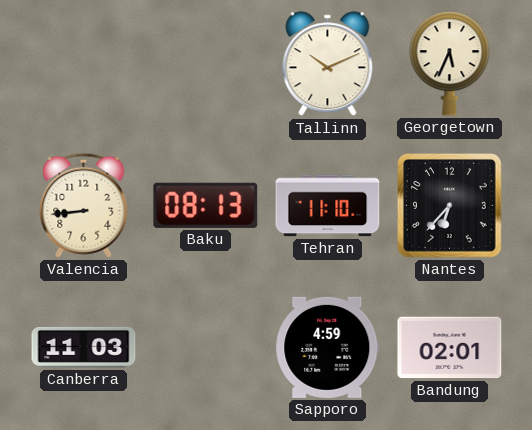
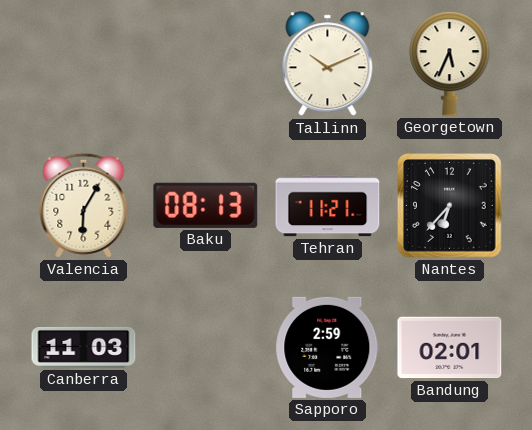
Valencia: 8:44 -> 6:05 (84, 205)
Tehran: 11:10 -> 11:21 (328, 206)
Sapporo: 4:59 -> 2:59 (328, 347)
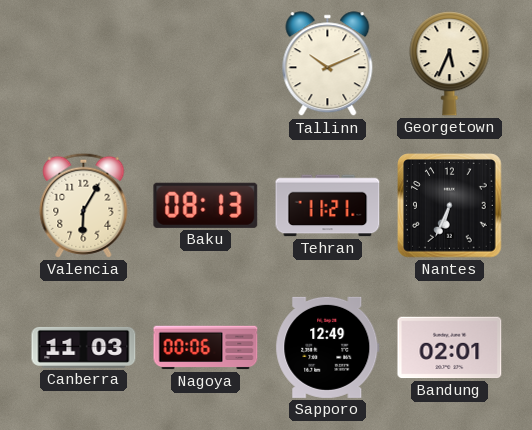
Nantes: 6:37 -> 6:34 (450, 206)
Nagoya: none -> 00:06 (206, 348)
Sapporo: 2:59 -> 12:49 (328, 347)
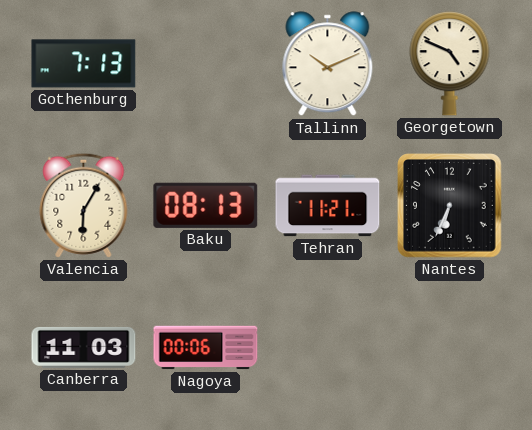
Gothenburg: none -> 7:13 (84, 64)
Georgetown: 5:34 -> 4:49 (450, 64)
Sapporo: 12:49 -> none (328, 347)
Bandung: 02:01 -> none (450, 348)
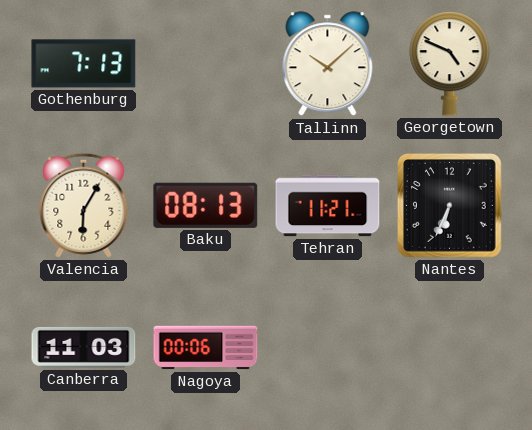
Tallinn: 10:11 -> 10:08 (328, 64)
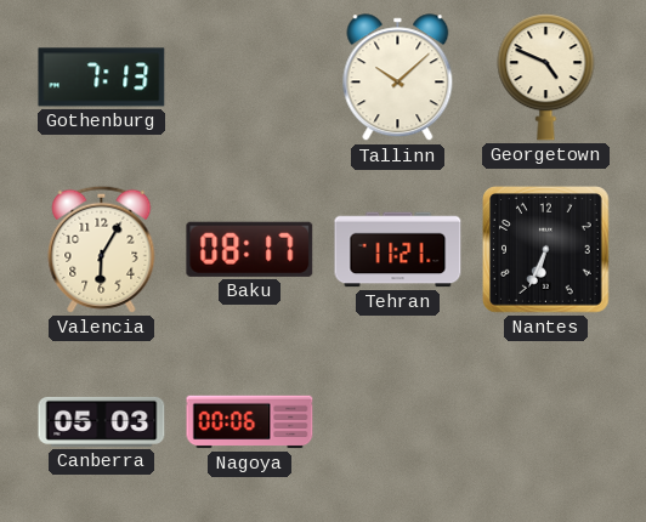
Baku: 08:13 -> 08:17 (250, 249)
Canberra: 11:03 -> 05:03 (102, 421)
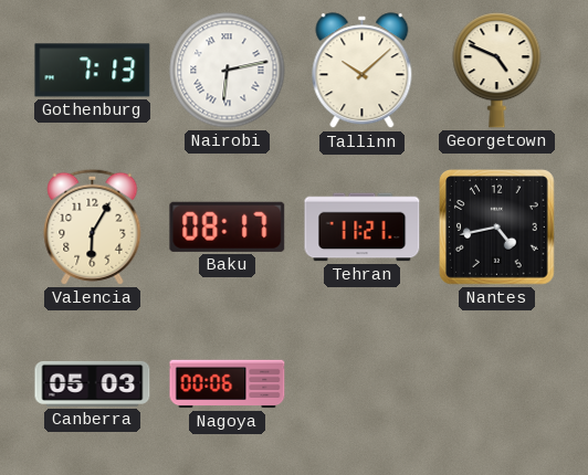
Nairobi: none -> 6:13 (228, 71)
Nantes: 6:34 -> 4:43 (497, 228)
